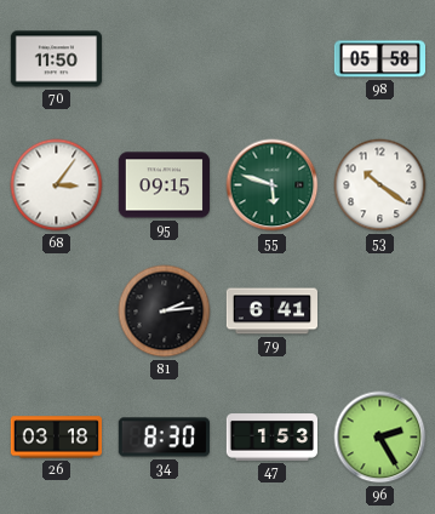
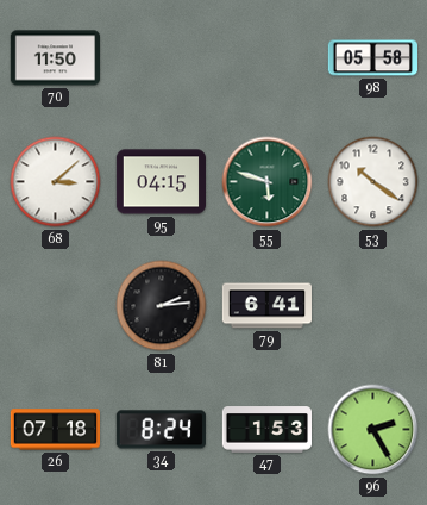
68: 3:06 -> 3:08 (56, 182)
95: 09:15 -> 04:15 (161, 182)
26: 03:18 -> 07:18 (55, 430)
34: 8:30 -> 8:24 (161, 430)
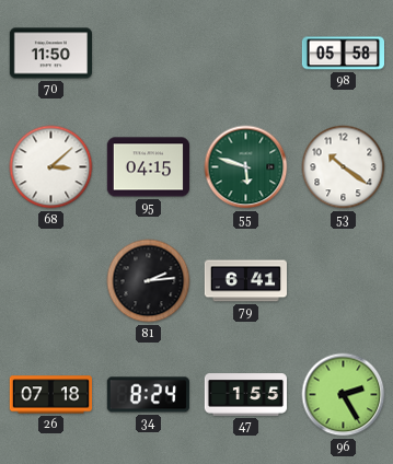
47: 1:53 -> 1:55 (245, 395)
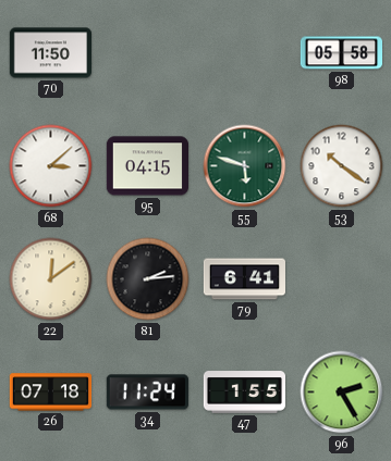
22: none -> 12:09 (51, 279)
34: 8:24 -> 11:24 (147, 393)
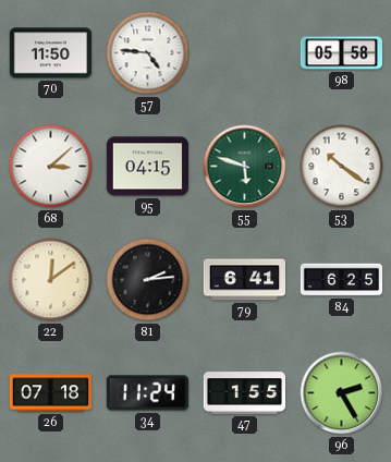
57: none -> 4:46 (148, 53)
84: none -> 6:25 (342, 280)
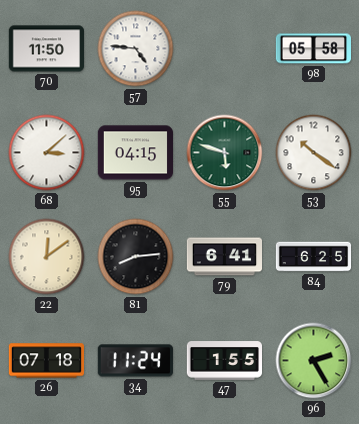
81: 2:14 -> 8:14 (136, 257)
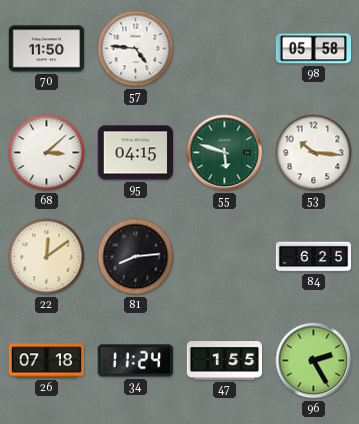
53: 10:21 -> 10:16 (314, 153)
79: 6:41 -> none (224, 257)
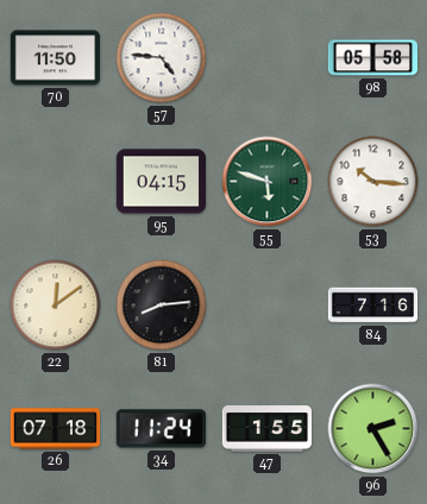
68: 3:08 -> none (47, 153)
84: 6:25 -> 7:16 (373, 305)
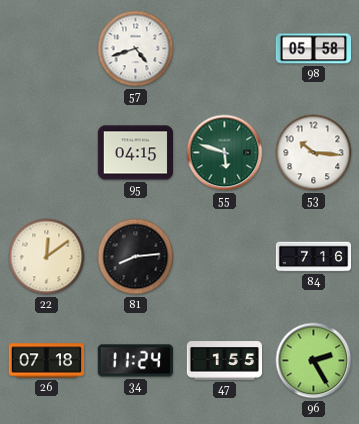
70: 11:50 -> none (55, 58)
57: 4:46 -> 4:42 (136, 49)
